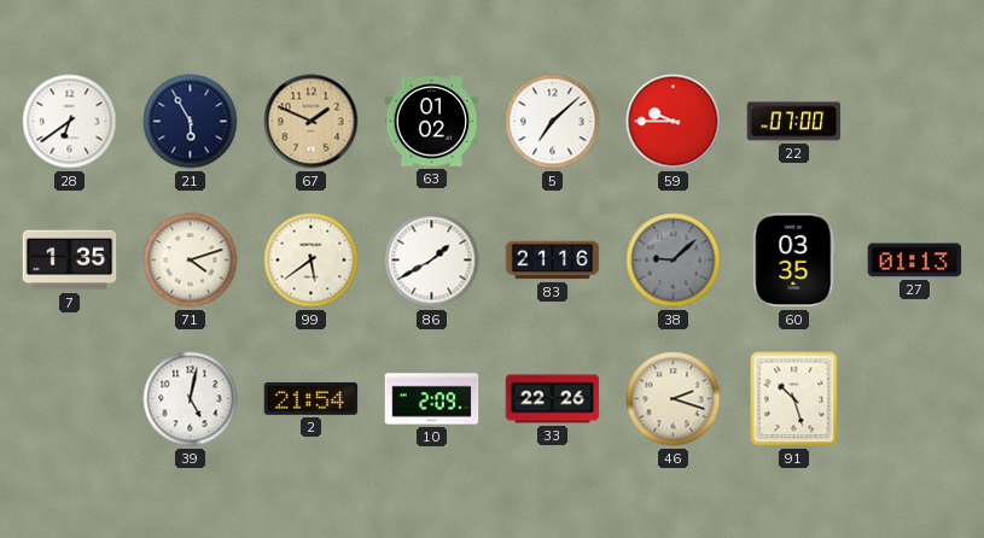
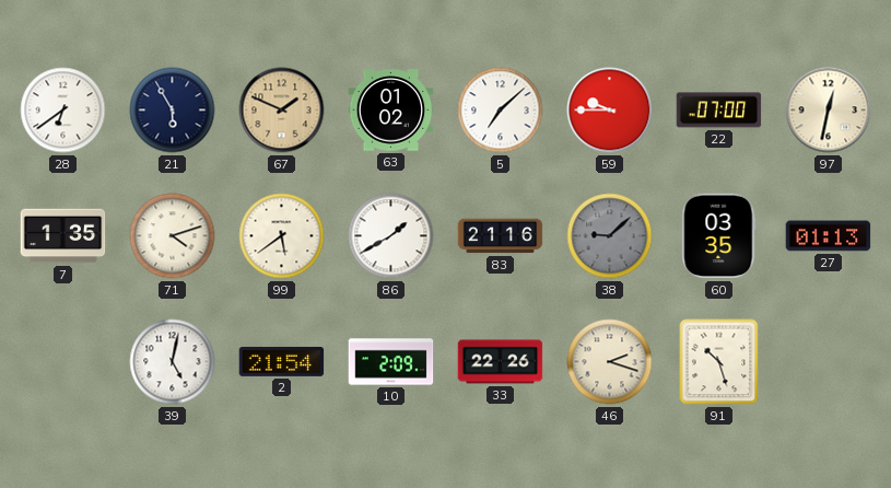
97: none -> 12:32 (829, 111)
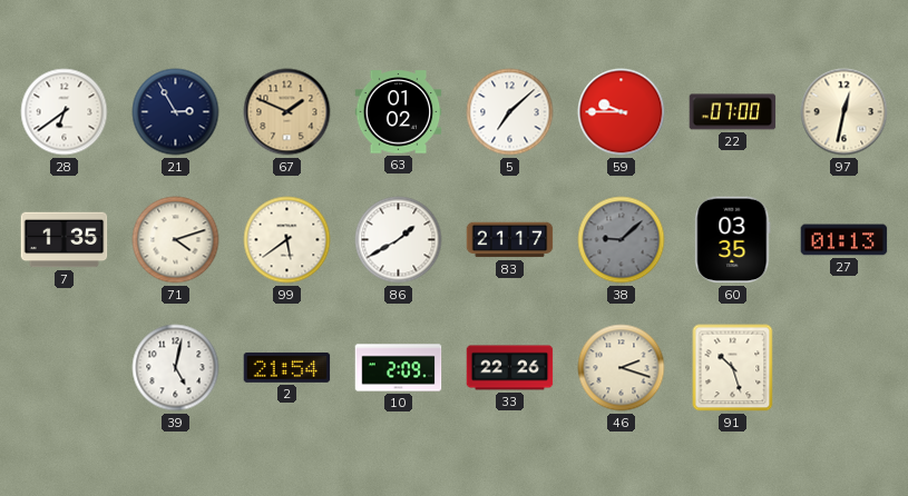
21: 5:55 -> 2:55 (176, 112)
83: 21:16 -> 21:17 (510, 240)
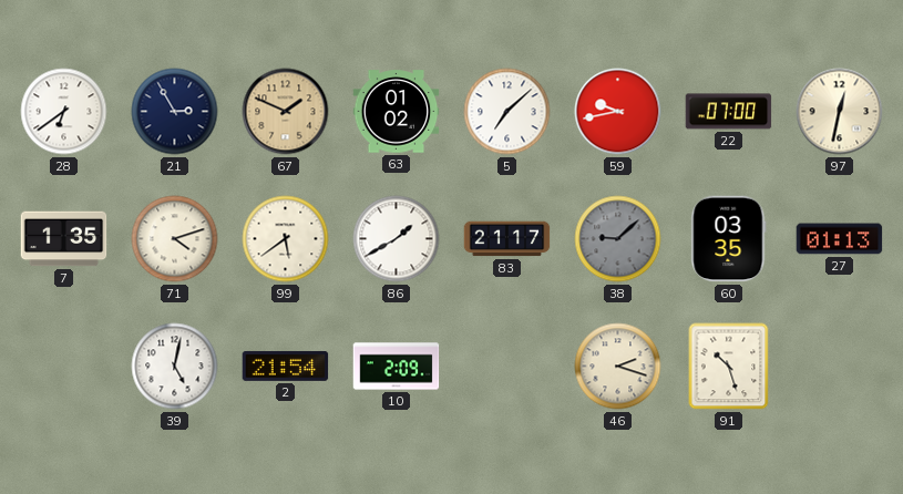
59: 9:45 -> 9:43 (618, 112)
33: 22:26 -> none (510, 368)
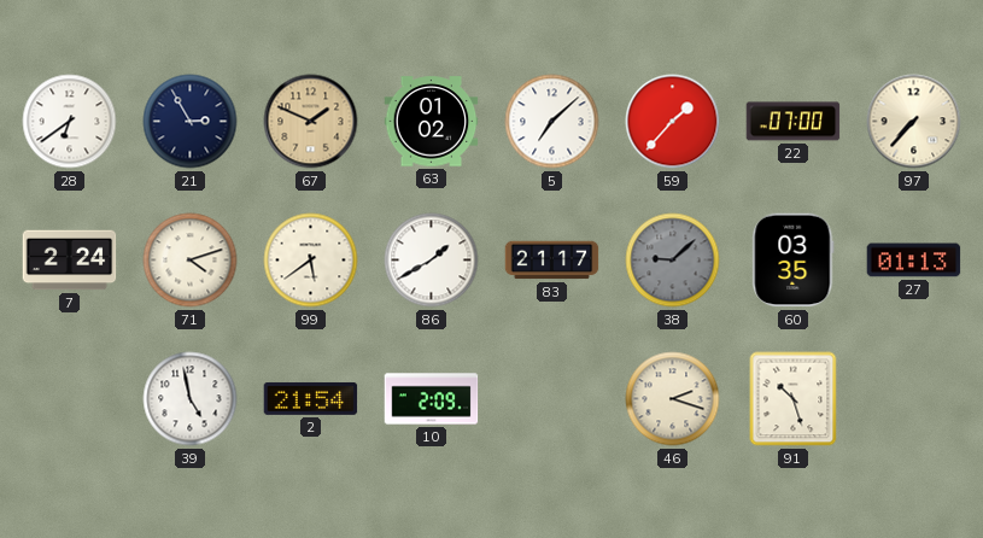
59: 9:43 -> 1:37 (673, 122)
97: 12:32 -> 7:37 (914, 122)
7: 1:35 -> 2:24 (70, 261)
39: 5:02 -> 4:58 (191, 399)
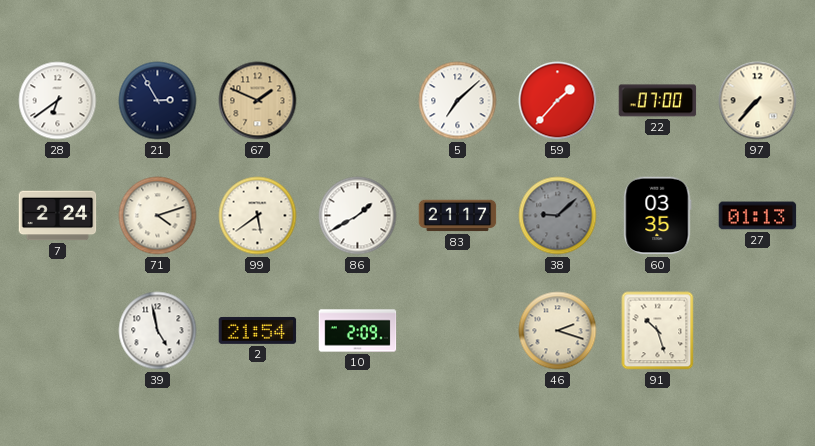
63: 01:02 -> none (432, 122)
